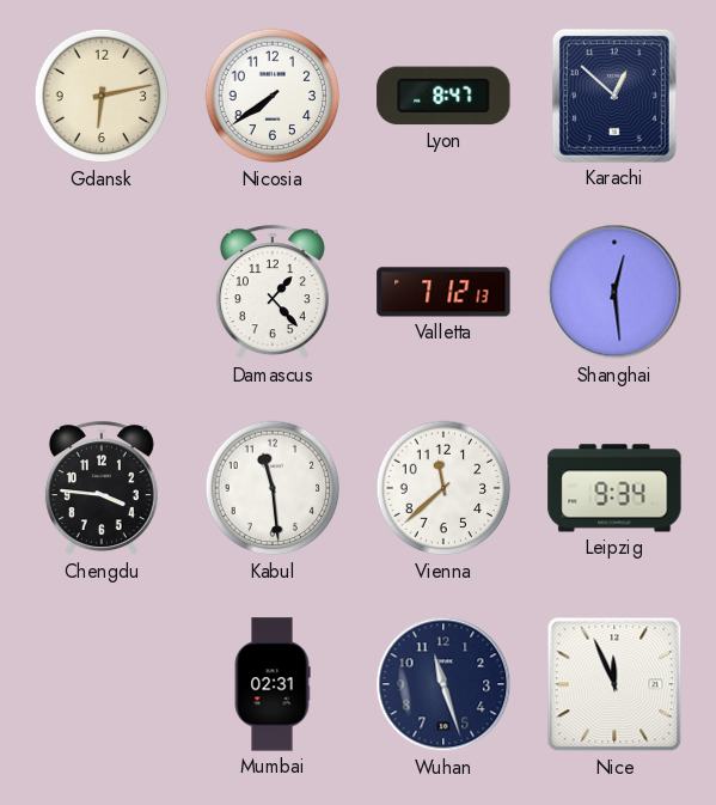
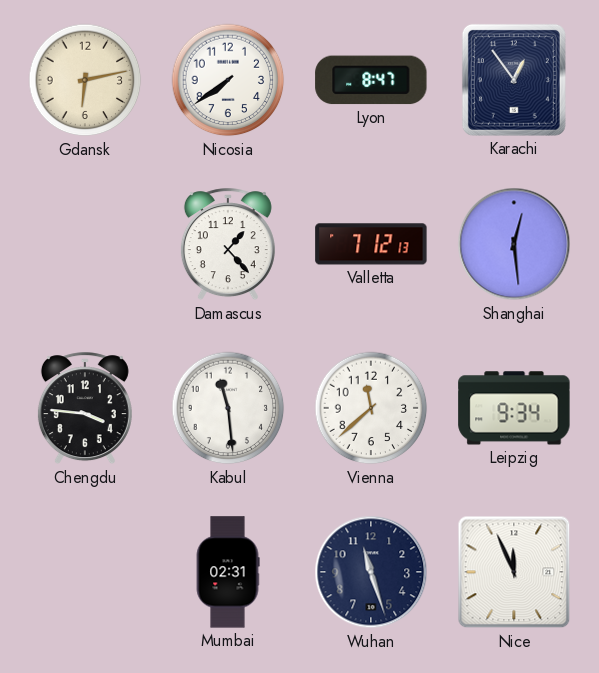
Karachi: 12:52 -> 12:54 (514, 80)
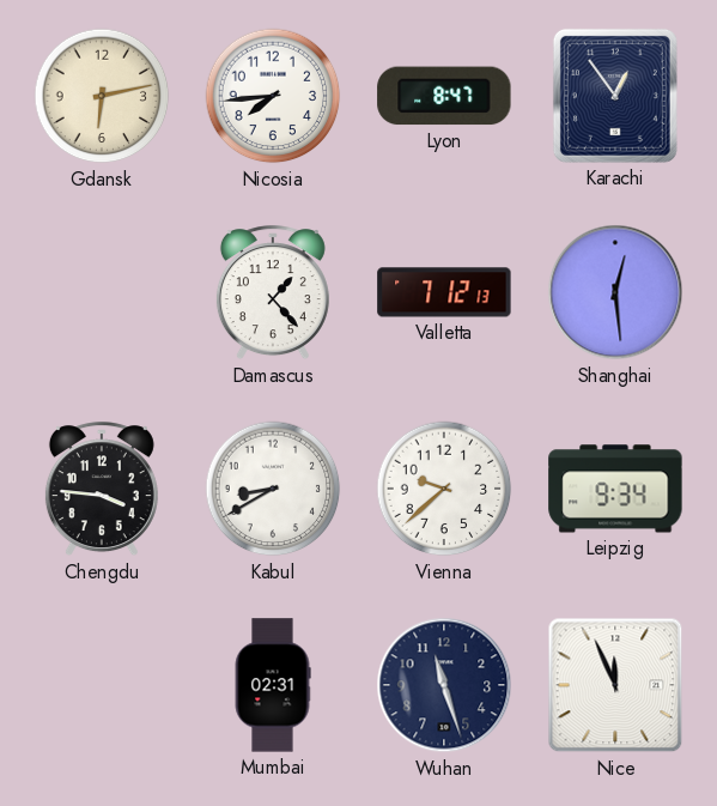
Nicosia: 7:39 -> 7:44 (273, 96)
Kabul: 11:29 -> 8:40 (273, 489)
Vienna: 11:38 -> 9:38 (444, 489)
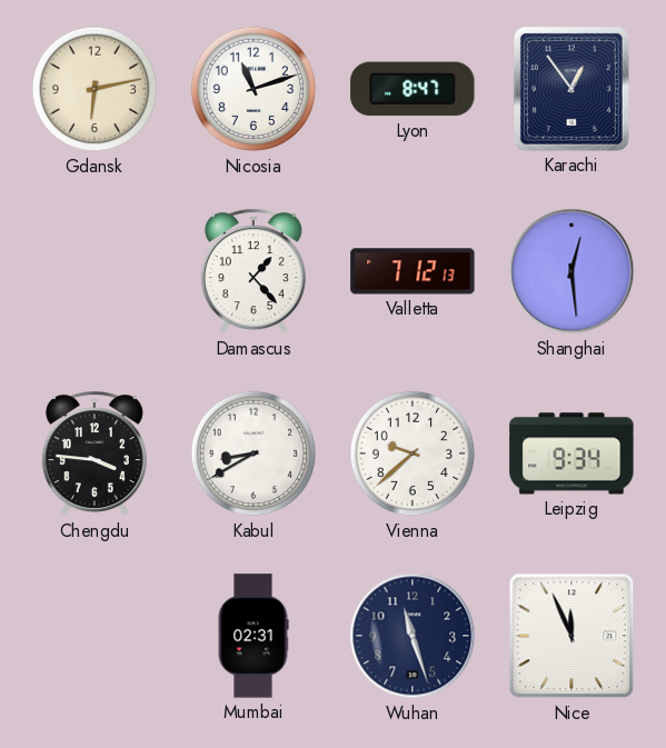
Nicosia: 7:44 -> 11:12 (254, 89)
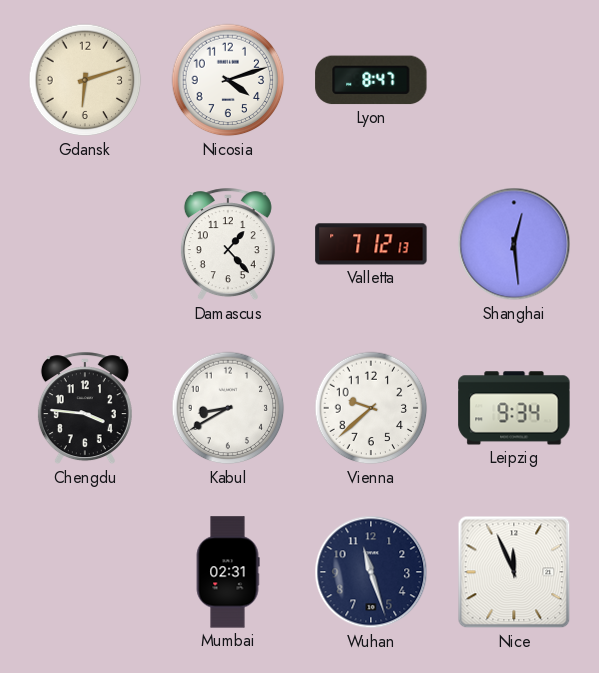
Gdansk: 6:13 -> 6:12 (85, 80)
Nicosia: 11:12 -> 4:12 (228, 80)
Karachi: 12:54 -> none (571, 89)
